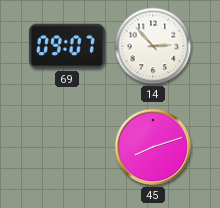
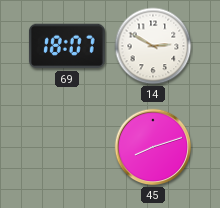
69: 09:07 -> 18:07 (67, 46)
14: 2:53 -> 2:50 (153, 46)
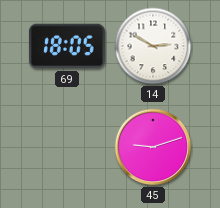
69: 18:07 -> 18:05 (67, 46)
45: 8:12 -> 9:12 (153, 147)
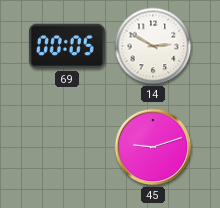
69: 18:05 -> 00:05 (67, 46)
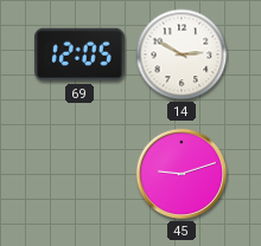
69: 00:05 -> 12:05 (79, 54)
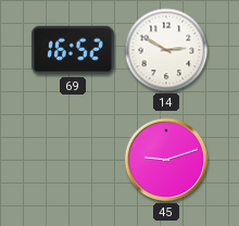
69: 12:05 -> 16:52 (73, 50)
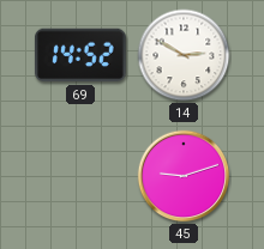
69: 16:52 -> 14:52 (80, 55)
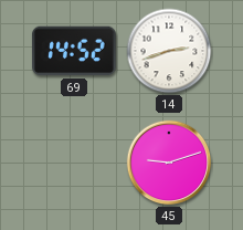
14: 2:50 -> 2:42 (169, 51)
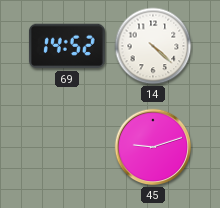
14: 2:42 -> 4:22 (153, 46)
